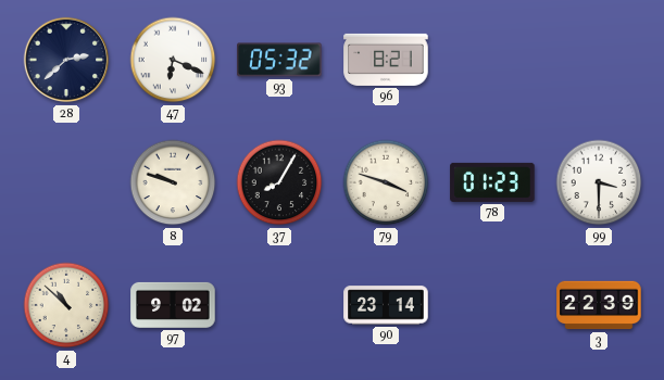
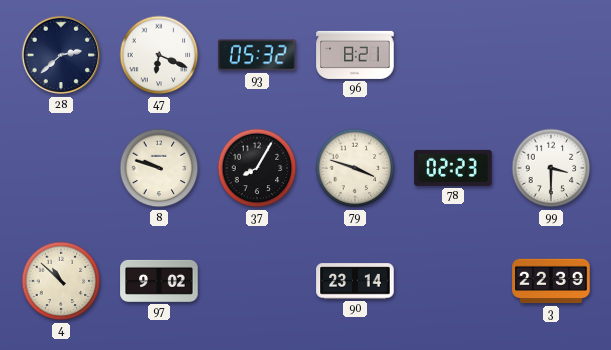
78: 01:23 -> 02:23 (453, 168)
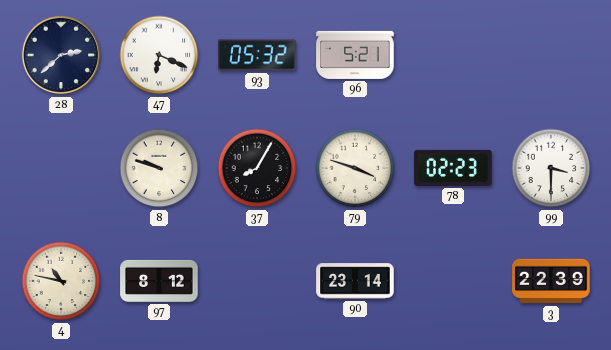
96: 8:21 -> 5:21 (355, 55)
4: 10:52 -> 10:47 (61, 281)
97: 9:02 -> 8:12 (159, 281)
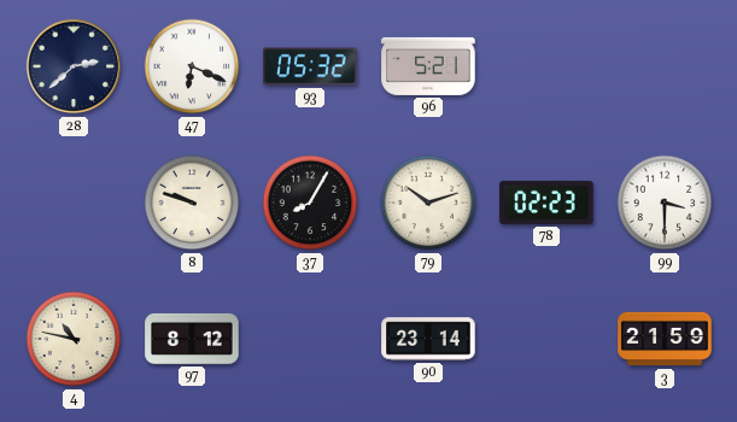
79: 3:48 -> 10:12 (428, 203)
3: 22:39 -> 21:59 (665, 339)
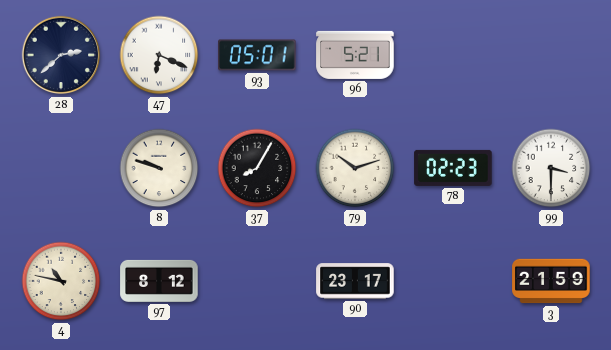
93: 05:32 -> 05:01 (257, 55)
90: 23:14 -> 23:17 (355, 281)
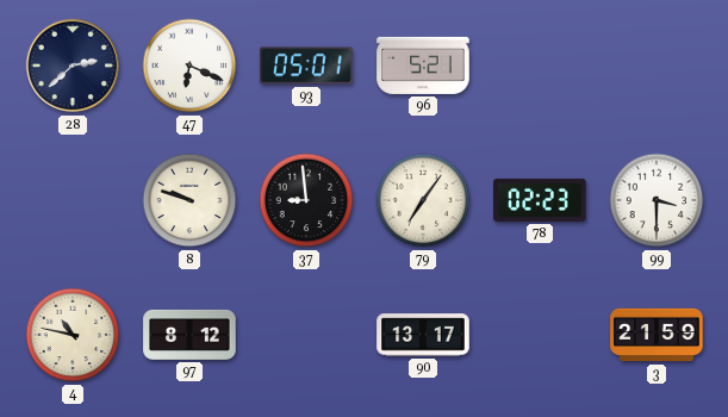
37: 8:05 -> 8:59 (306, 200)
79: 10:12 -> 7:06 (423, 200)
90: 23:17 -> 13:17 (423, 335)
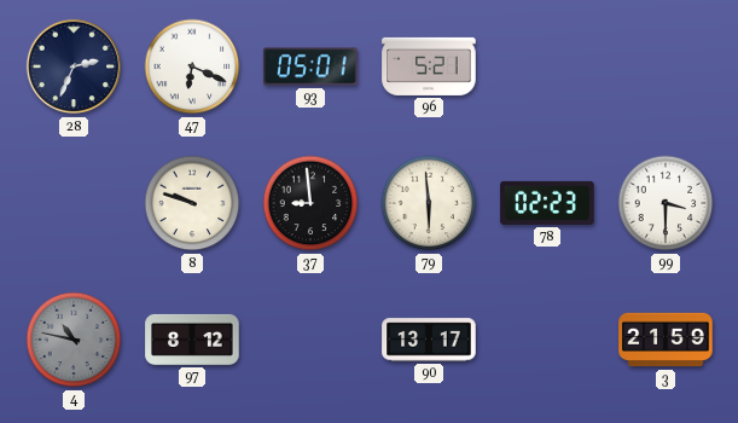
28: 2:38 -> 2:34 (74, 66)
79: 7:06 -> 5:59 (429, 203)
4 dial: cream -> grey (74, 340)
